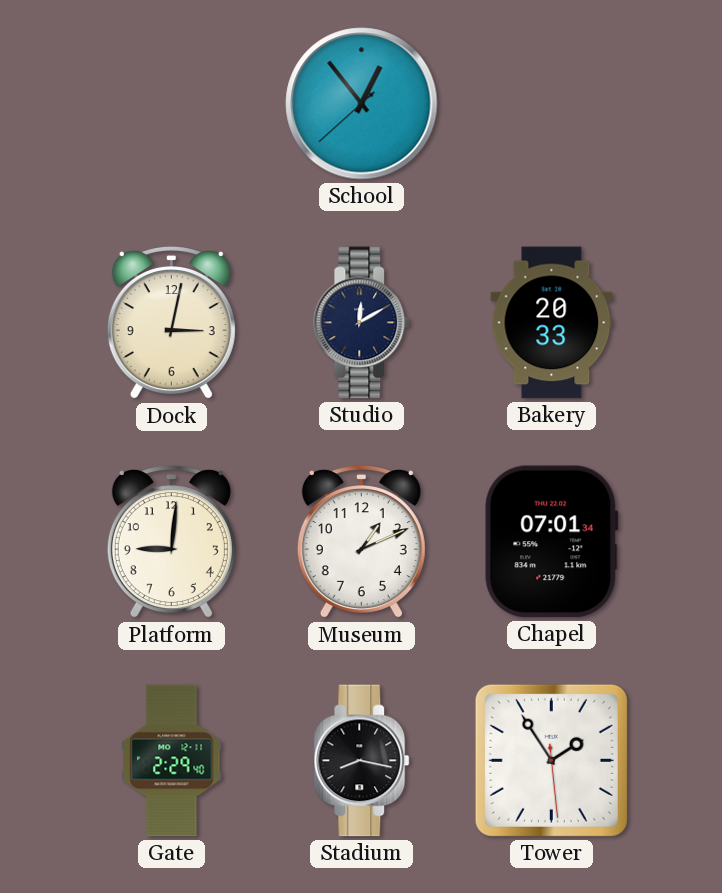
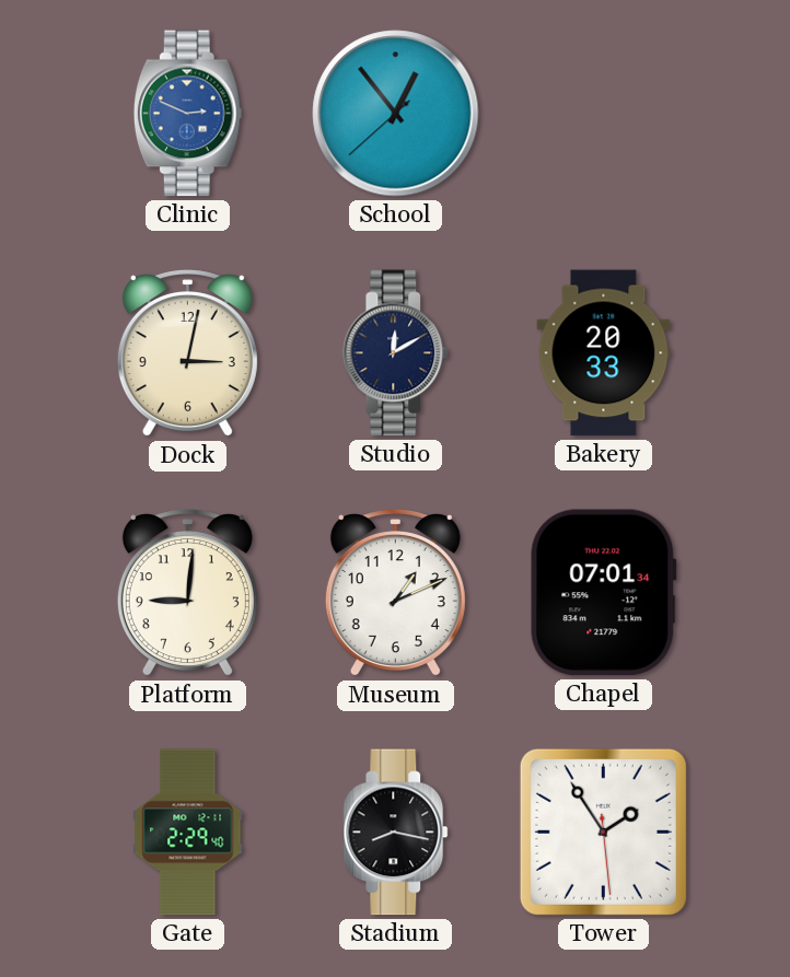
Clinic: none -> 2:49 (187, 114)
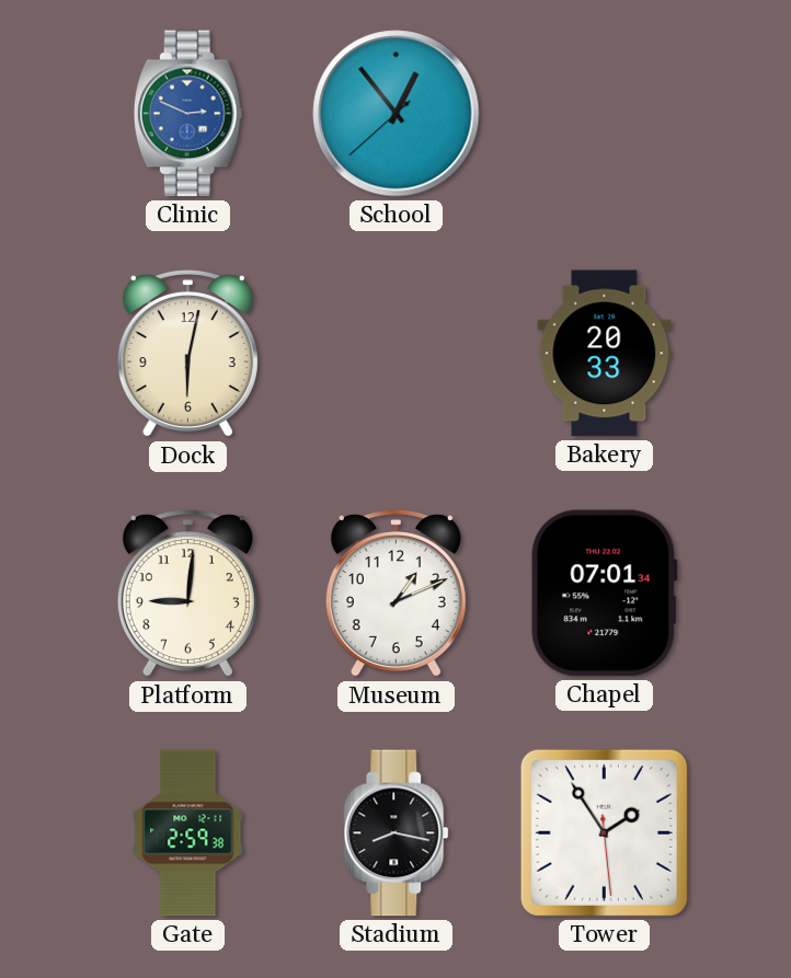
Dock: 3:02 -> 6:02 (187, 354)
Studio: 12:10 -> none (396, 353)
Gate: 2:29 -> 2:59 (188, 833)
